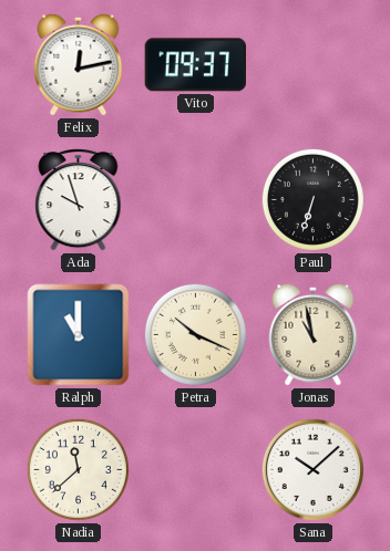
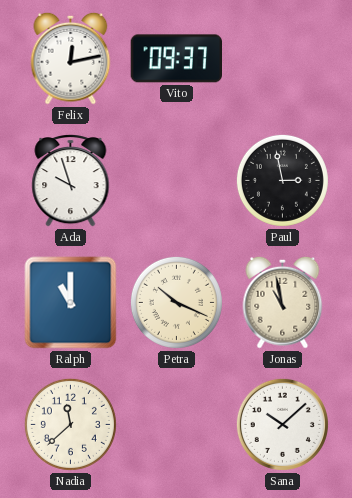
Paul: 6:33 -> 2:58 (282, 180)
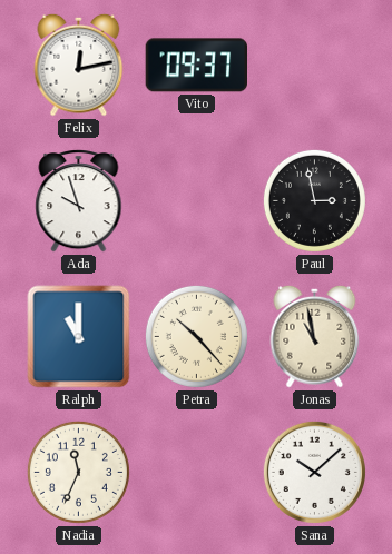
Petra: 10:19 -> 10:23 (196, 336)
Nadia: 11:38 -> 11:34 (78, 472)
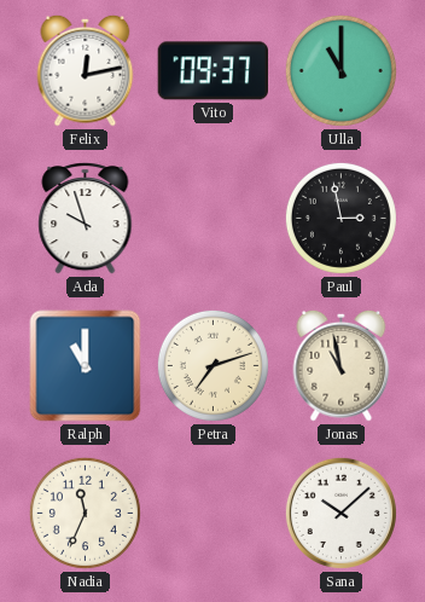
Ulla: none -> 11:00 (340, 70)
Petra: 10:23 -> 7:12 (212, 365)
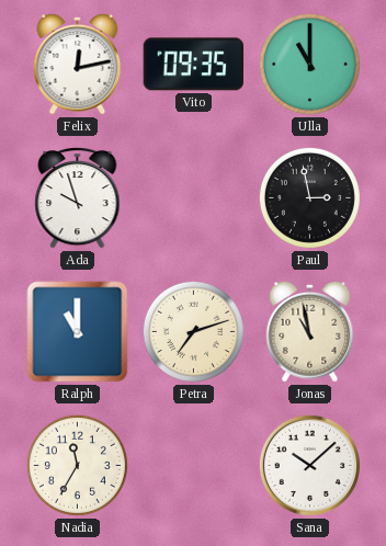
Vito: 09:37 -> 09:35 (193, 65)
Nadia: 11:34 -> 11:35 (77, 465)
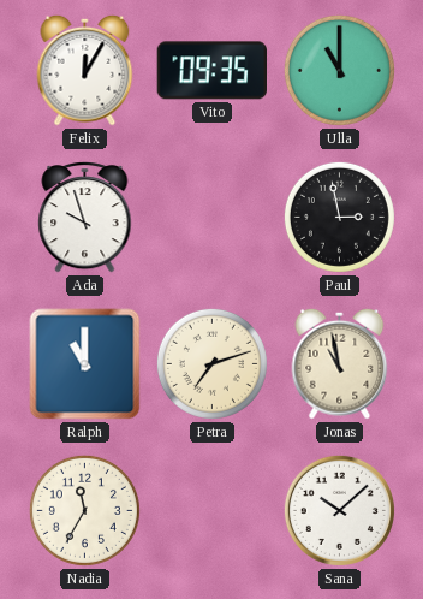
Felix: 12:13 -> 12:05 (85, 70)
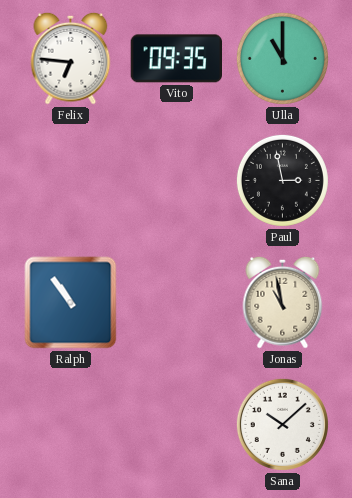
Felix: 12:05 -> 6:46 (71, 58)
Ada: 9:57 -> none (85, 218)
Ralph: 11:00 -> 10:54 (71, 303)
Petra: 7:12 -> none (211, 363)
Nadia: 11:35 -> none (84, 510)
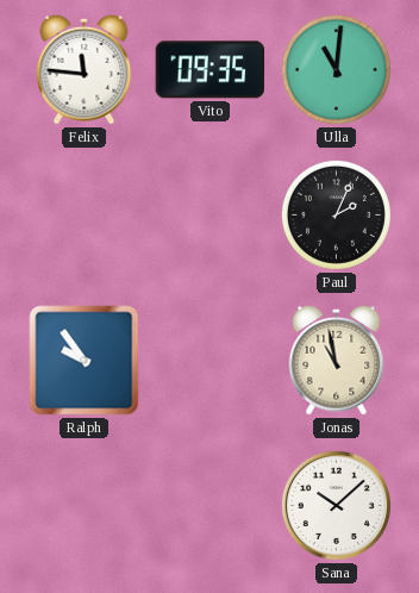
Felix: 6:46 -> 11:46 (85, 69)
Ulla: 11:00 -> 11:01 (336, 69)
Paul: 2:58 -> 2:04 (336, 214)
Ralph: 10:54 -> 9:54 (85, 361)
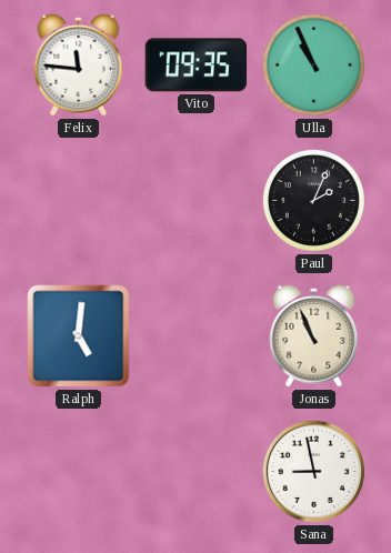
Ulla: 11:01 -> 10:56 (313, 64)
Ralph: 9:54 -> 5:01 (79, 336)
Jonas: 10:58 -> 10:56 (314, 335)
Sana: 10:08 -> 8:58 (313, 471)
